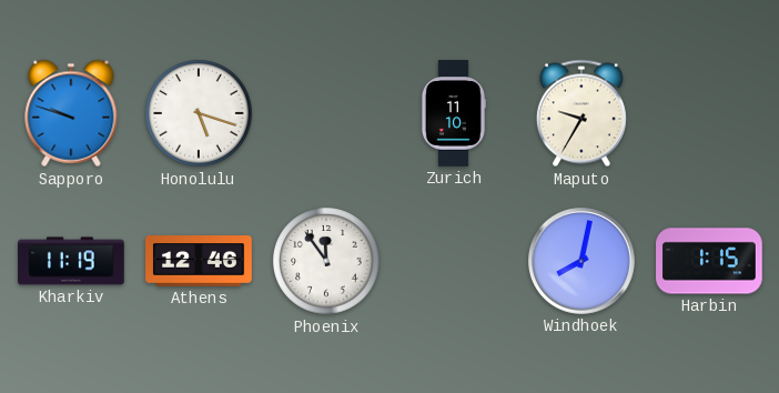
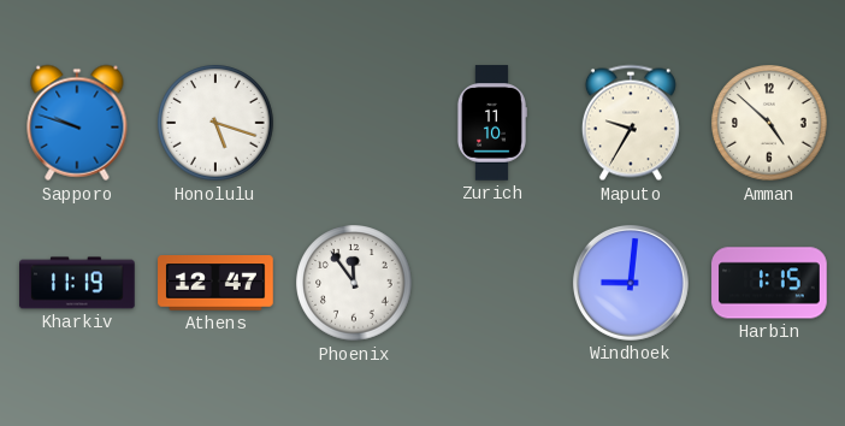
Amman: none -> 4:52 (769, 123)
Athens: 12:46 -> 12:47 (215, 283)
Windhoek: 8:02 -> 9:01 (631, 283)
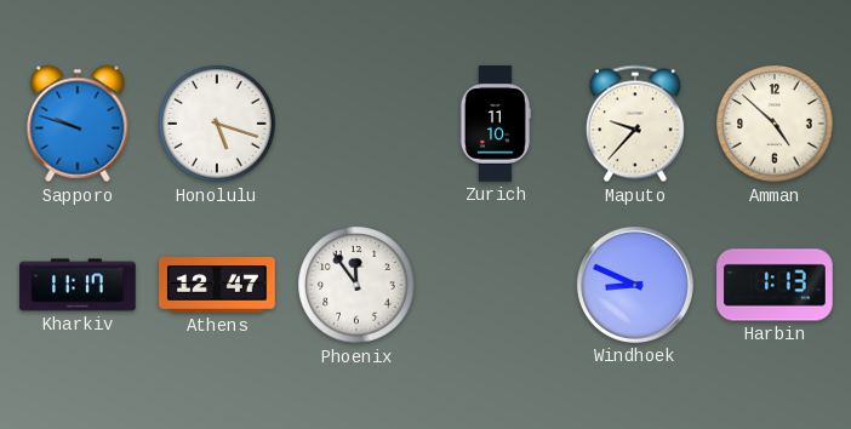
Maputo: 9:35 -> 9:37 (635, 124)
Kharkiv: 11:19 -> 11:17 (78, 285)
Windhoek: 9:01 -> 8:49 (635, 285)
Harbin: 1:15 -> 1:13 (775, 285)
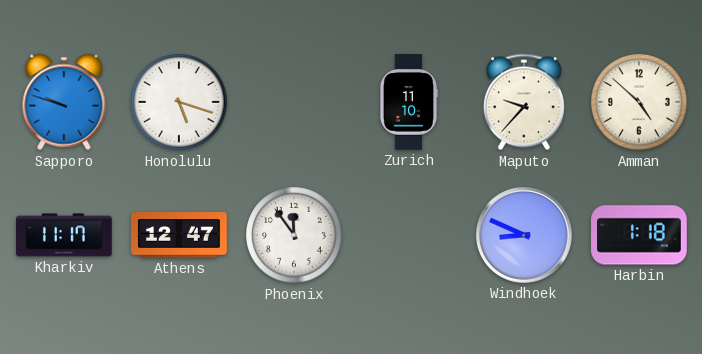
Harbin: 1:13 -> 1:18 (639, 235)
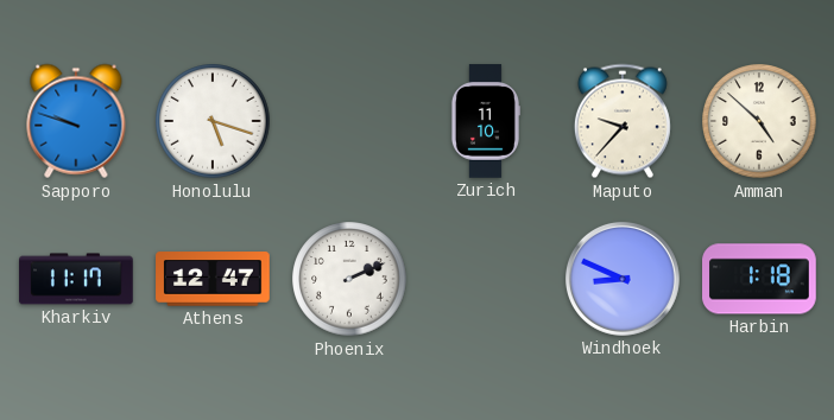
Phoenix: 11:54 -> 2:11 (349, 279)
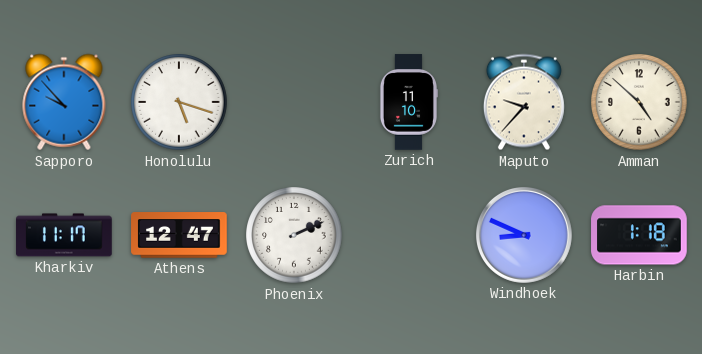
Sapporo: 9:48 -> 9:53 (64, 102)
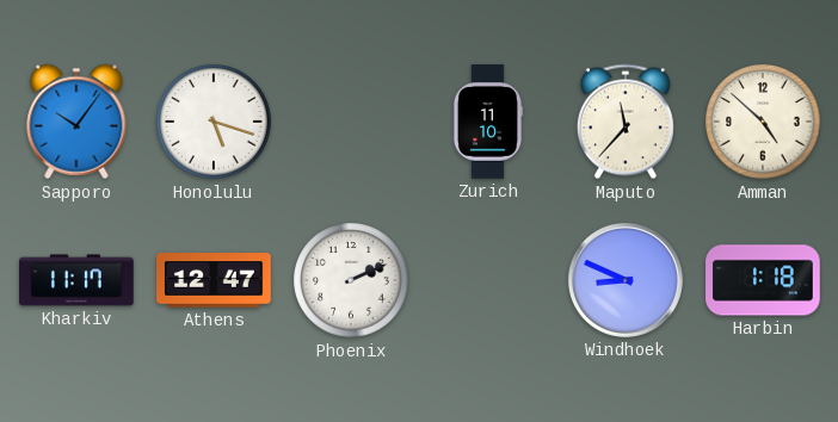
Sapporo: 9:53 -> 10:06 (76, 122)
Maputo: 9:37 -> 11:37 (626, 122)
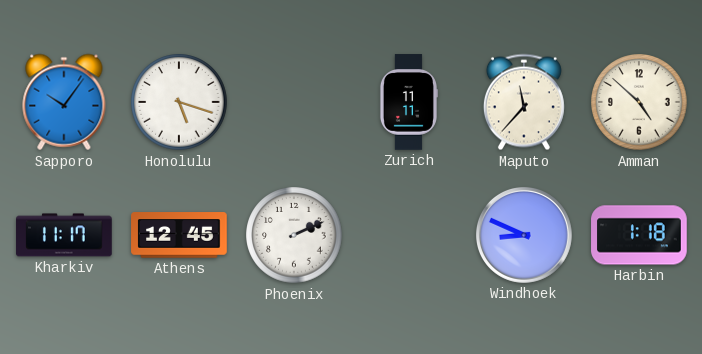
Zurich: 11:10 -> 11:11 (408, 102)
Athens: 12:47 -> 12:45 (179, 235)
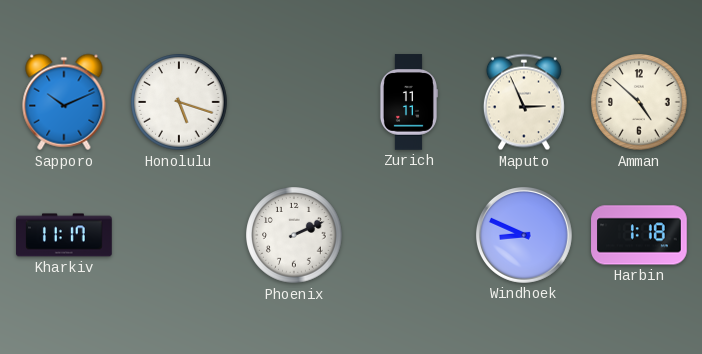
Sapporo: 10:06 -> 10:11 (64, 102)
Maputo: 11:37 -> 2:56 (524, 102)
Athens: 12:45 -> none (179, 235)
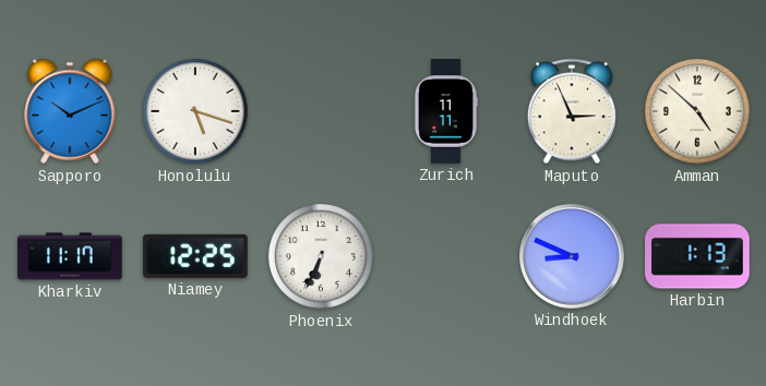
Niamey: none -> 12:25 (196, 256)
Phoenix: 2:11 -> 6:34 (321, 256)
Harbin: 1:18 -> 1:13 (697, 256)
